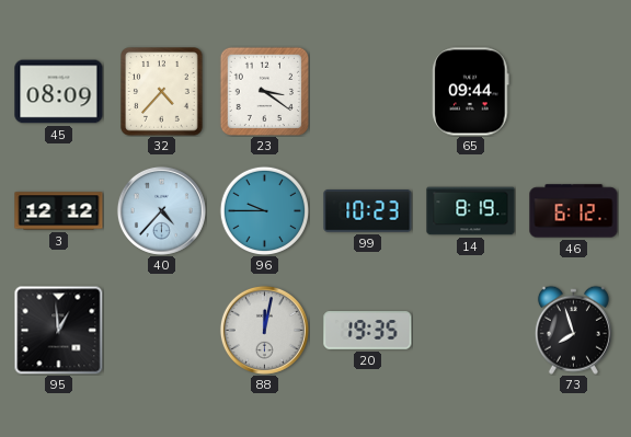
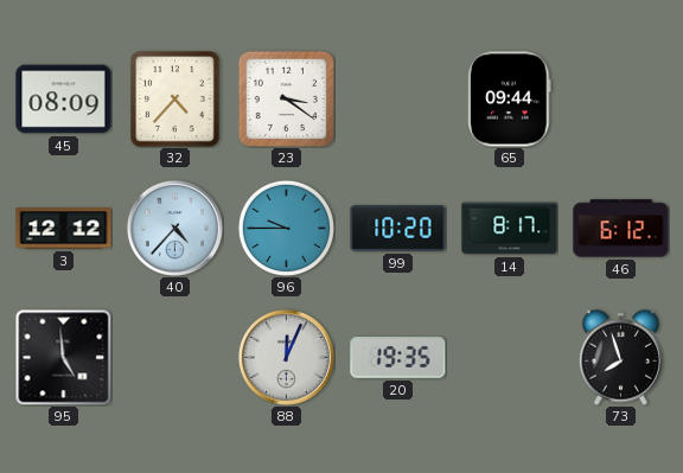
99: 10:23 -> 10:20 (398, 229)
14: 8:19 -> 8:17 (510, 229)
95: 12:59 -> 4:59 (63, 357)
88: 12:02 -> 12:04 (286, 357)
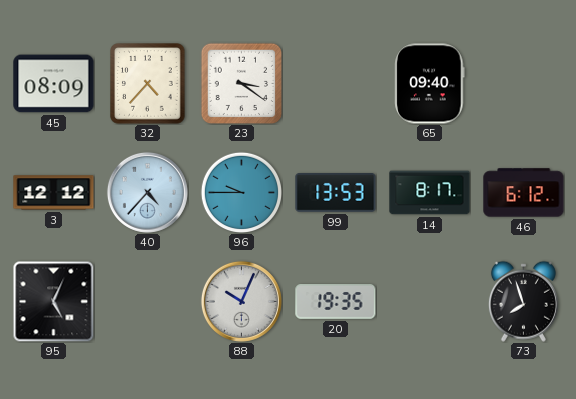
65: 09:44 -> 09:40 (430, 84)
99: 10:20 -> 13:53 (336, 193)
95: 4:59 -> 5:04 (53, 301)
88: 12:04 -> 10:04 (241, 301)
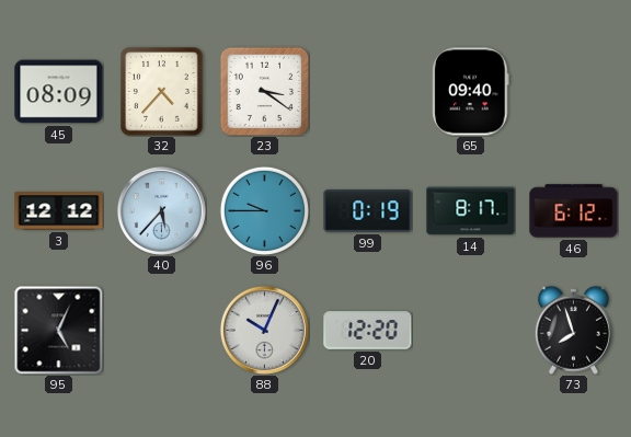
40: 4:37 -> 5:37 (161, 210)
99: 13:53 -> 0:19 (368, 211)
20: 19:35 -> 12:20 (368, 331)
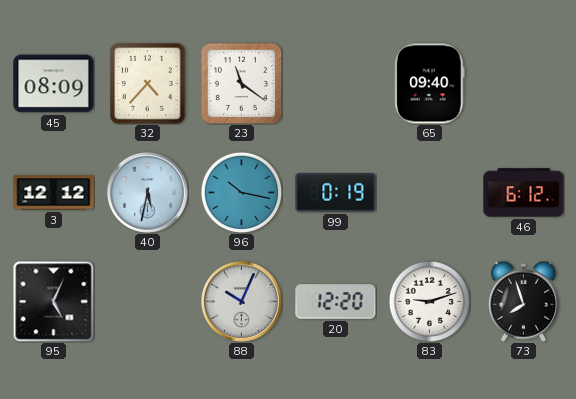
23: 3:21 -> 11:21 (241, 83)
40: 5:37 -> 5:32 (147, 192)
96: 9:45 -> 10:17 (241, 192)
14: 8:17 -> none (471, 211)
83: none -> 9:12 (429, 301)
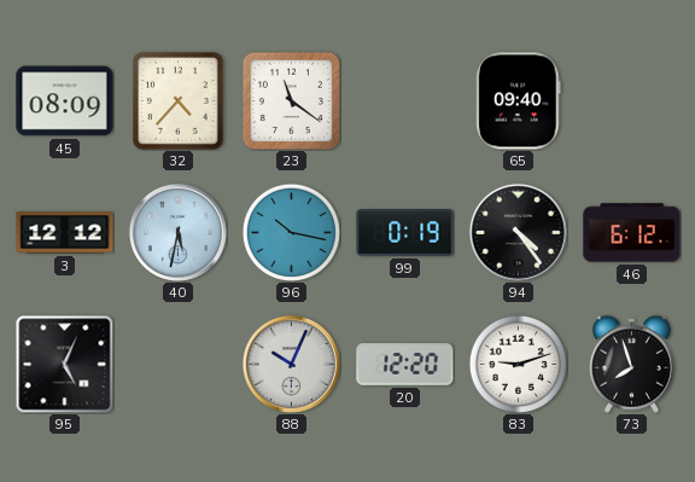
94: none -> 4:24 (518, 232)
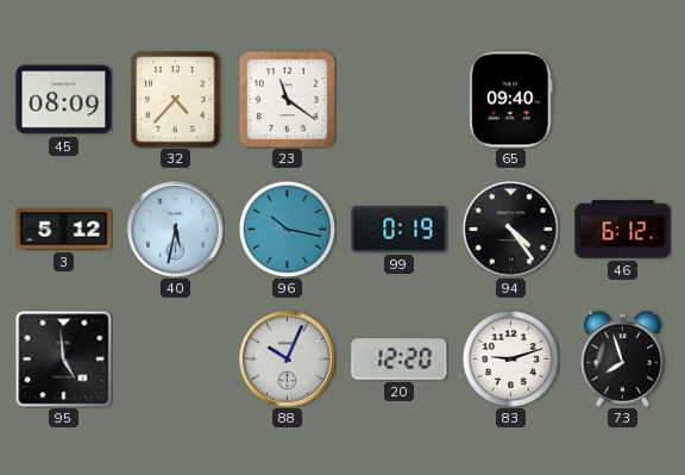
3: 12:12 -> 5:12 (64, 230)
95: 5:04 -> 4:59 (63, 358)
